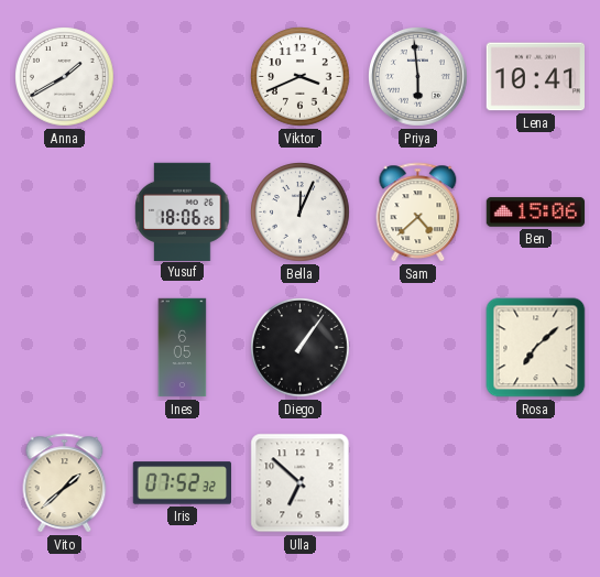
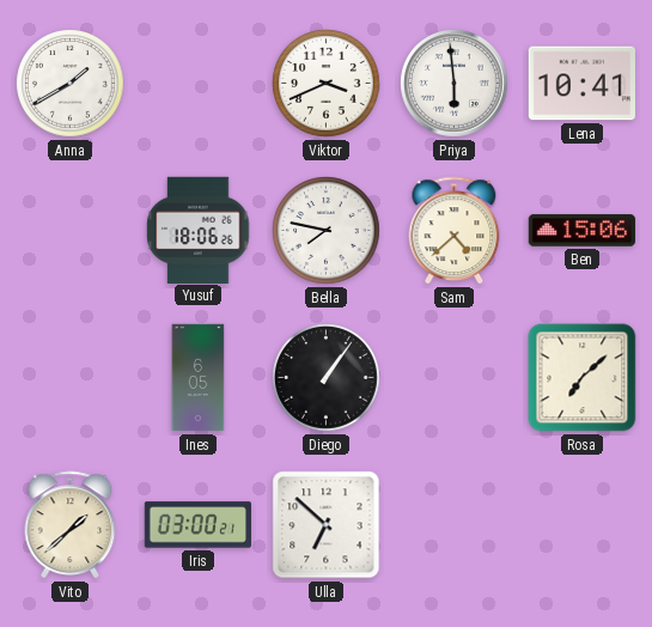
Bella: 12:04 -> 7:47 (327, 231)
Iris: 07:52 -> 03:00 (197, 525)
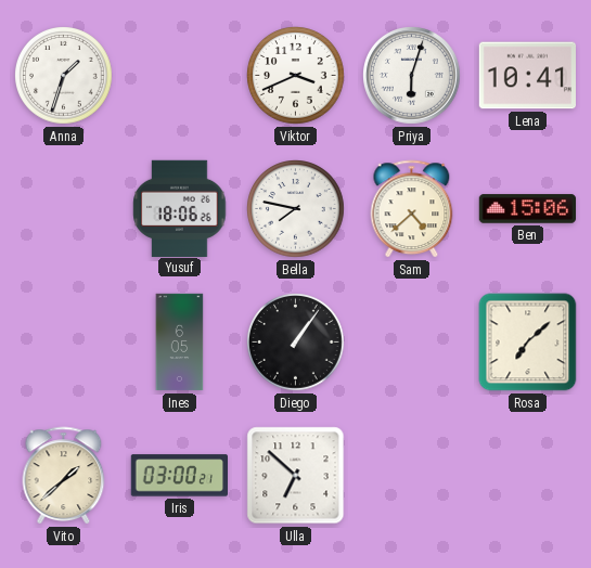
Anna: 1:40 -> 1:33 (64, 76)
Priya: 5:59 -> 6:03 (412, 76)
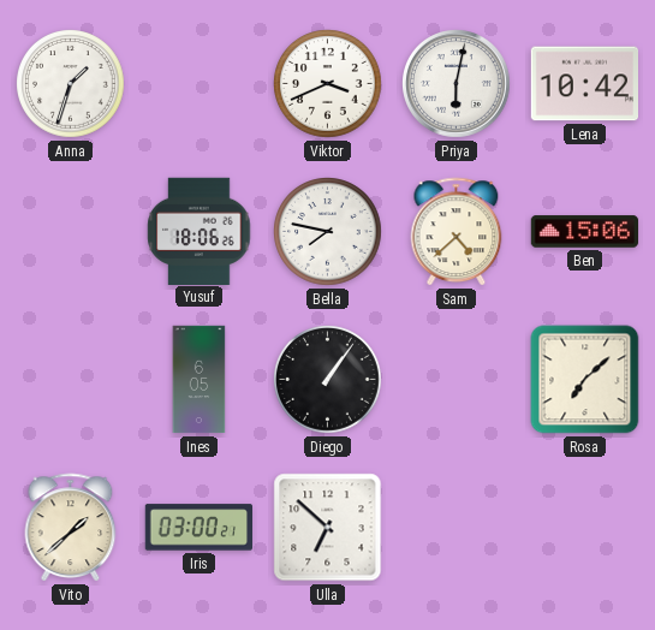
Priya: 6:03 -> 6:02 (457, 84)
Lena: 10:41 -> 10:42 (584, 84)
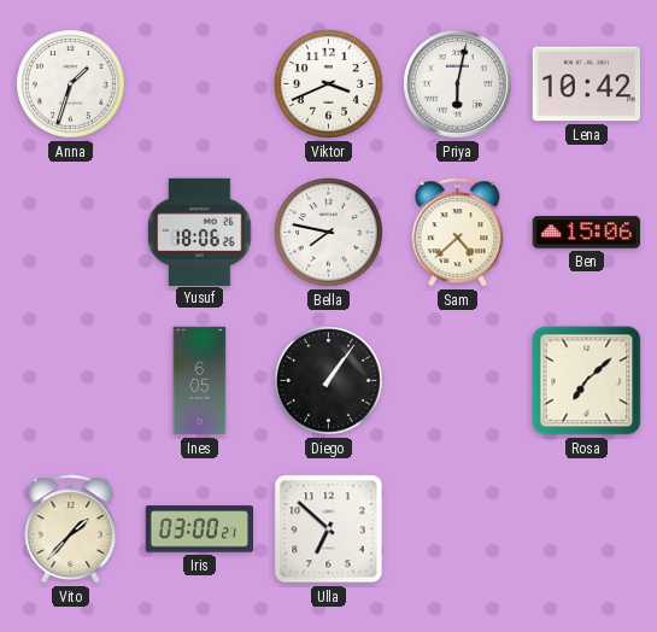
Vito: 1:38 -> 1:37 (71, 529)
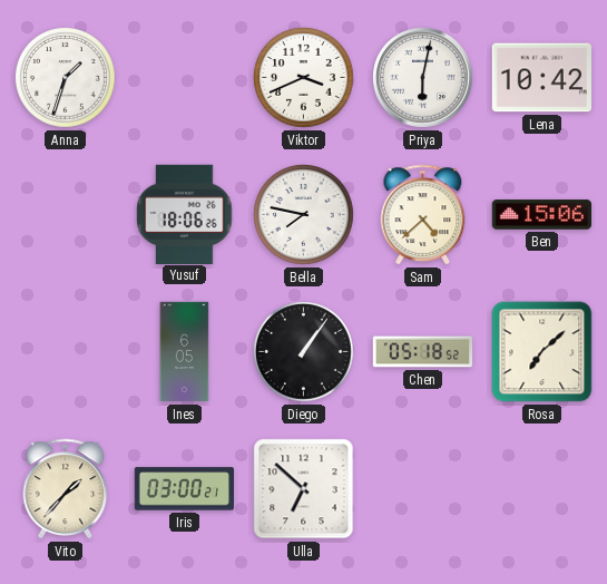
Chen: none -> 05:18 (423, 352)
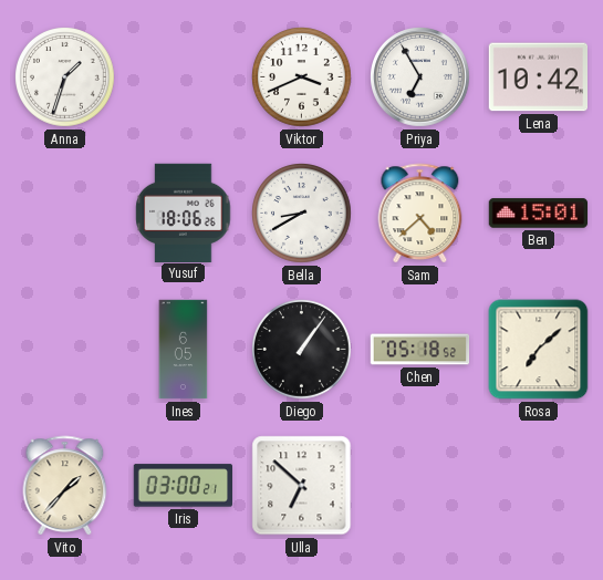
Priya: 6:02 -> 6:55 (420, 77)
Bella: 7:47 -> 8:40 (302, 214)
Ben: 15:06 -> 15:01 (539, 214)
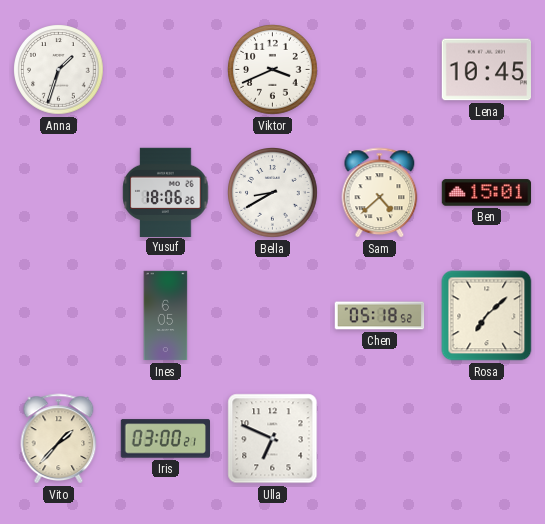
Priya: 6:55 -> none (420, 77)
Lena: 10:42 -> 10:45 (486, 70)
Diego: 1:06 -> none (302, 350)
Ulla: 6:52 -> 6:49 (273, 439)
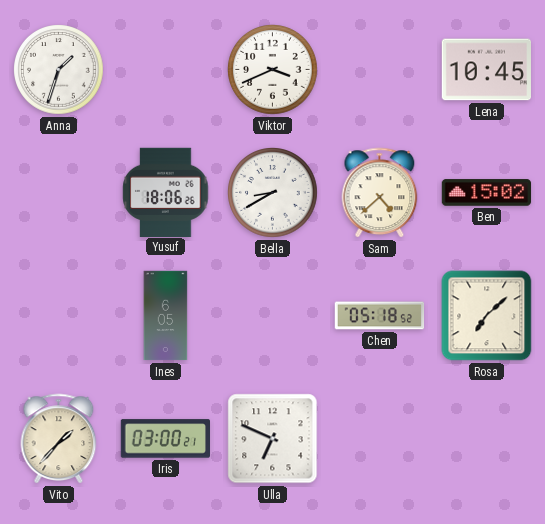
Ben: 15:01 -> 15:02 (487, 193)
